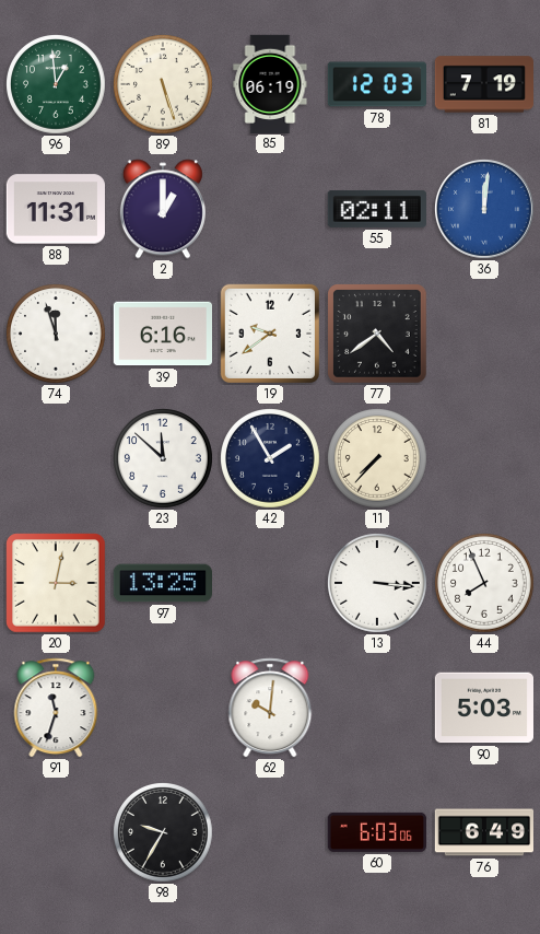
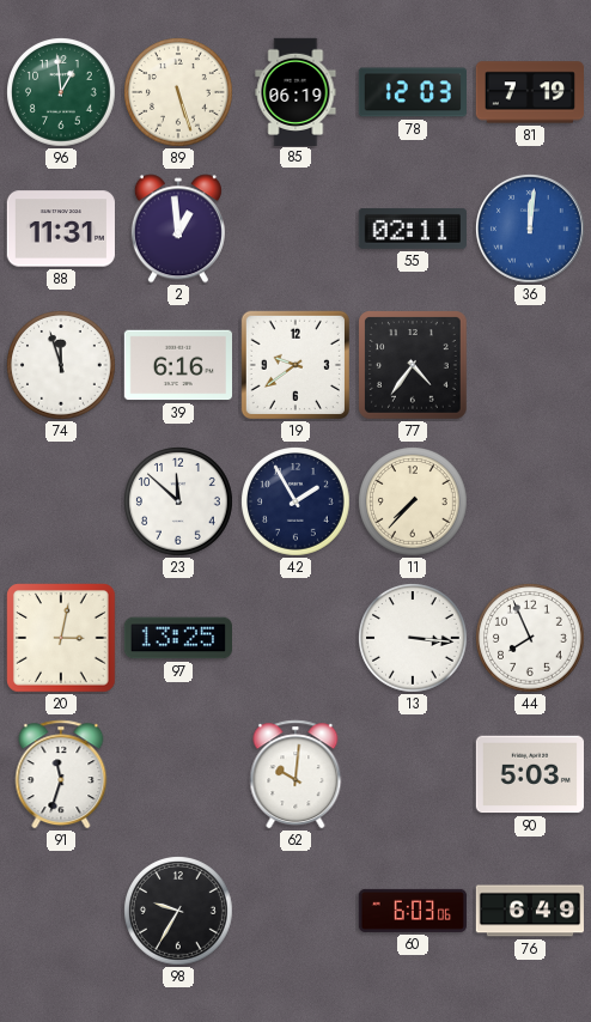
2: 1:00 -> 12:59 (178, 229)
77: 4:39 -> 4:36 (413, 365)
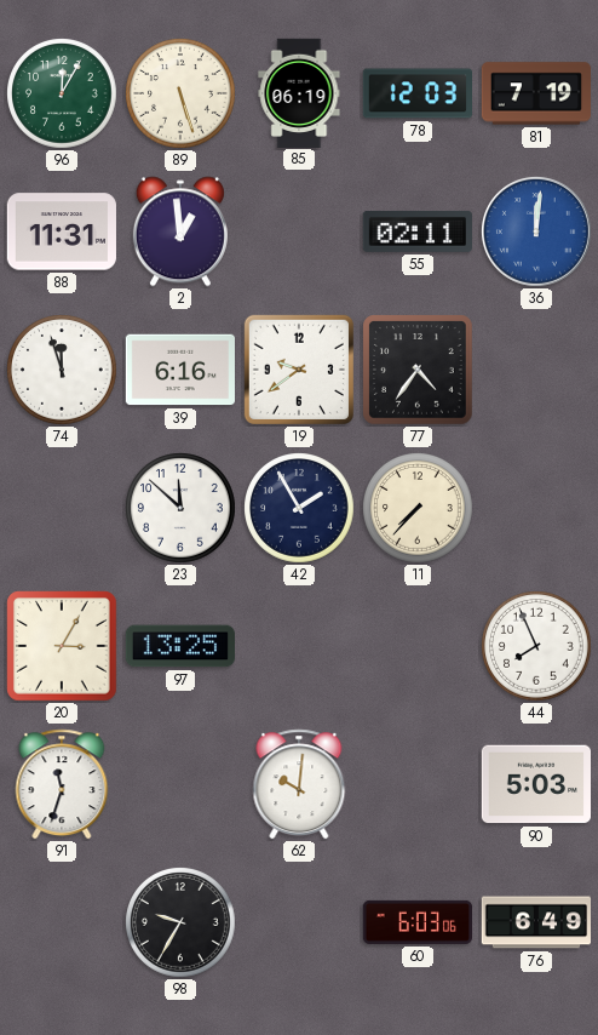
96: 12:59 -> 12:05 (63, 95)
20: 3:02 -> 3:05 (62, 646)
13: 3:16 -> none (414, 639)
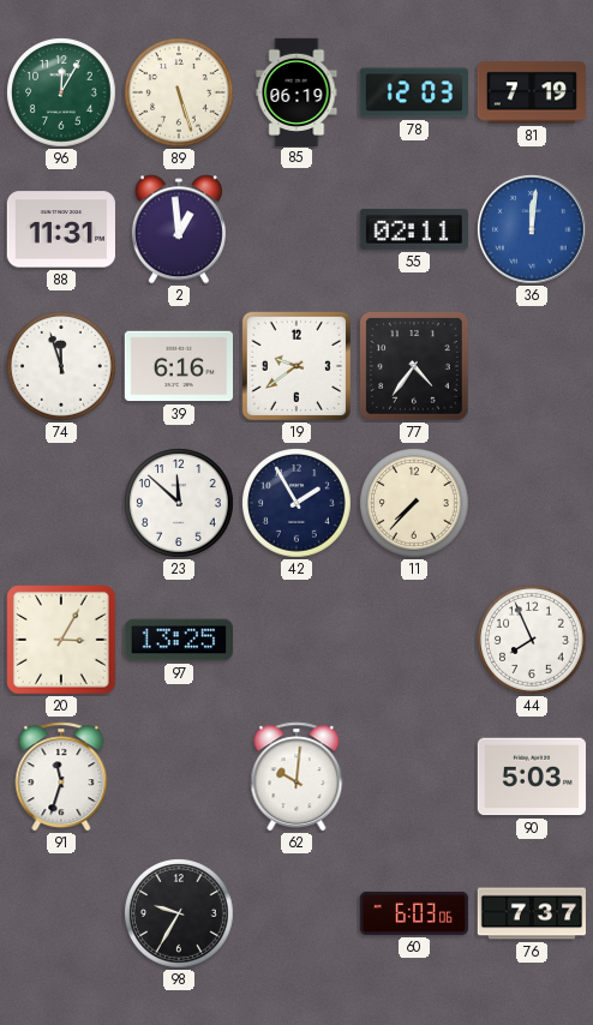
76: 6:49 -> 7:37 (531, 913)
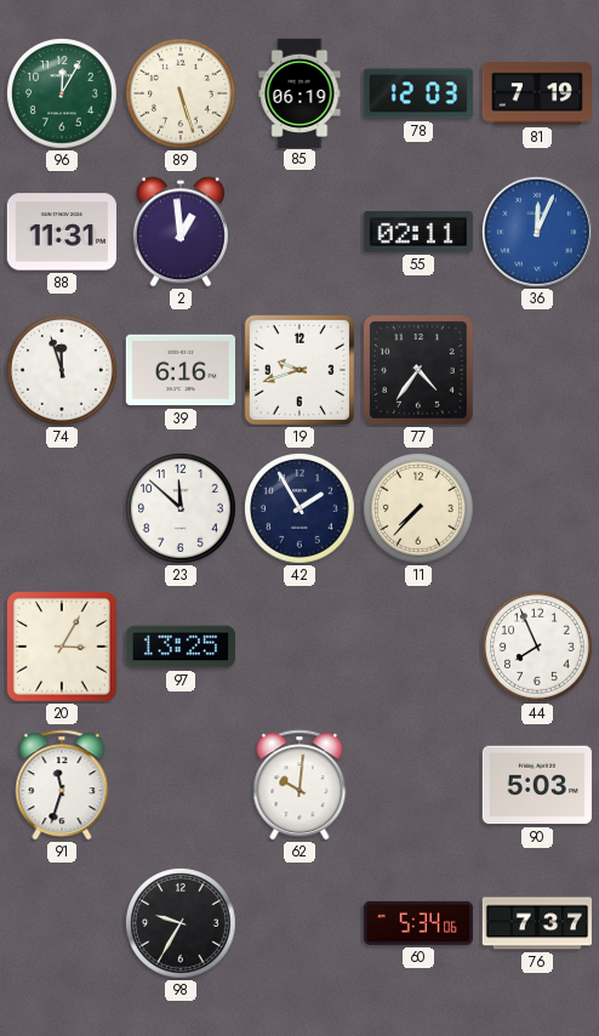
36: 12:01 -> 12:04 (538, 233)
19: 9:39 -> 9:42 (299, 370)
60: 6:03 -> 5:34 (417, 923)
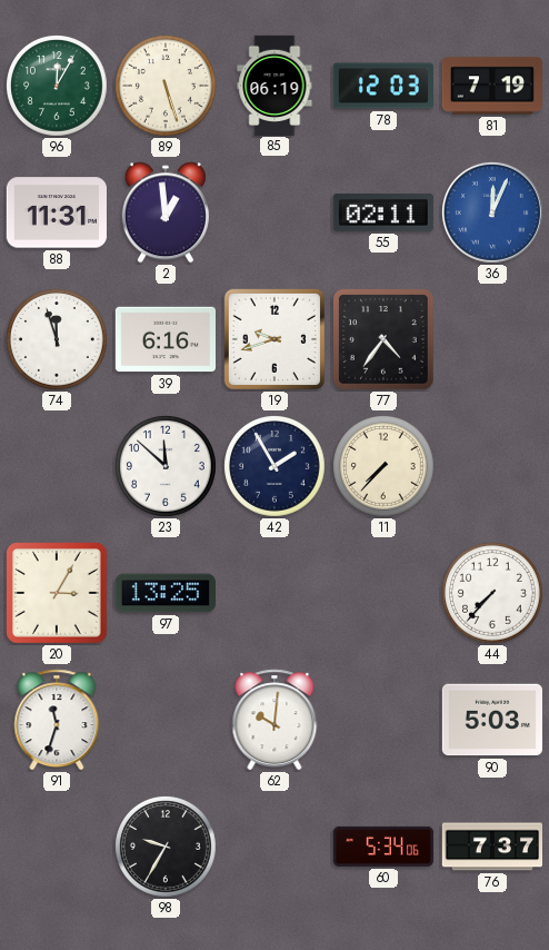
44: 7:56 -> 7:37 (493, 594)
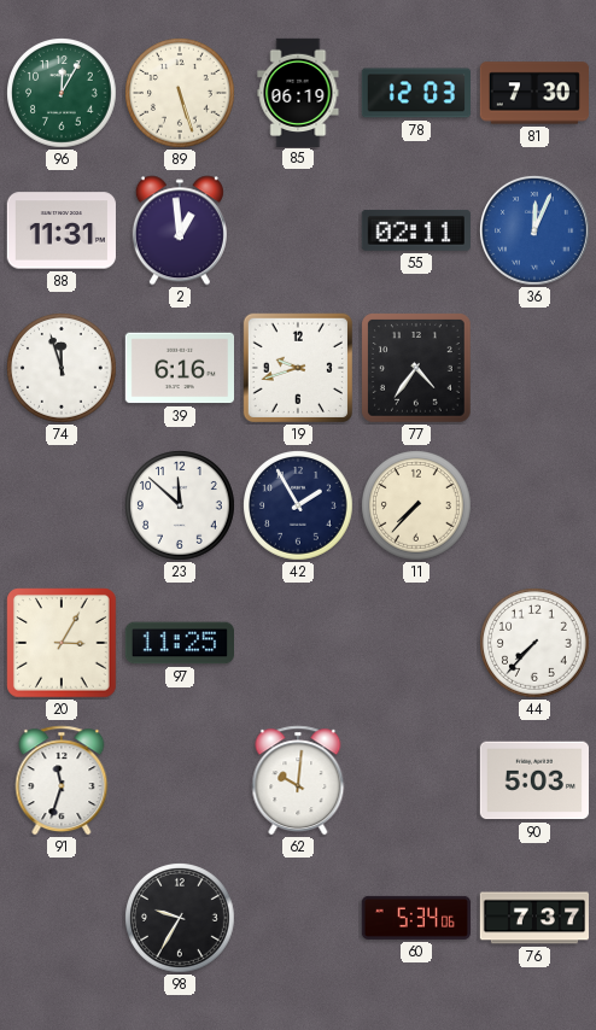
81: 7:19 -> 7:30 (533, 93)
97: 13:25 -> 11:25 (179, 643)
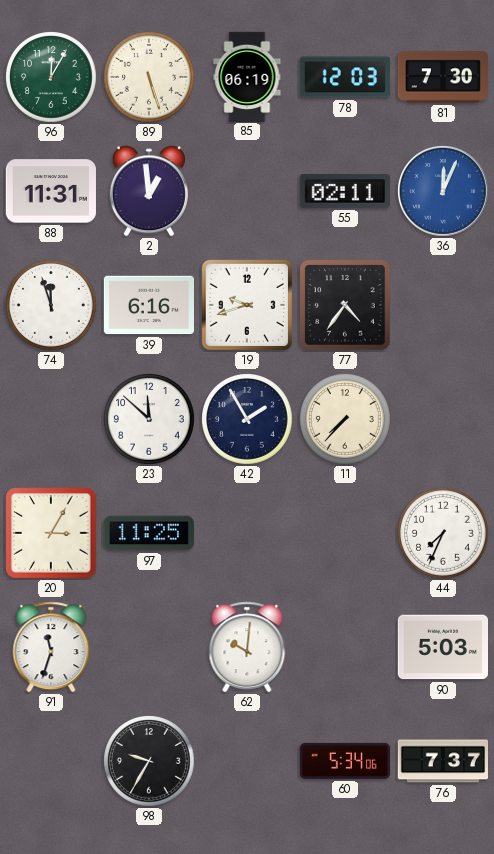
44: 7:37 -> 7:34 (444, 534)
